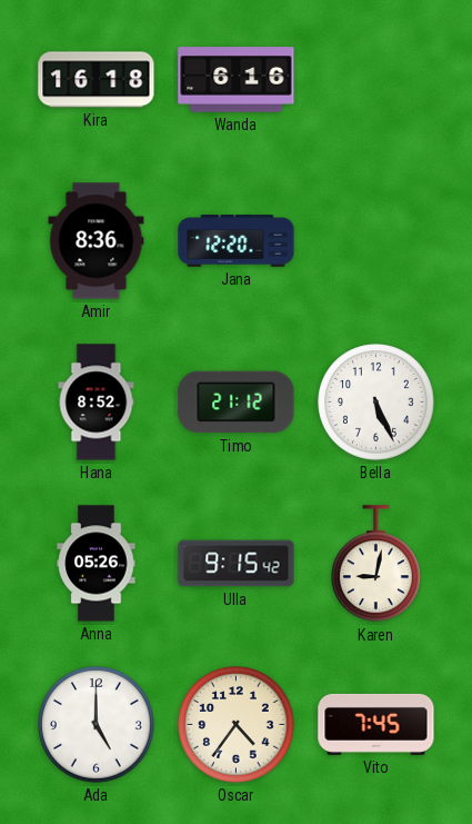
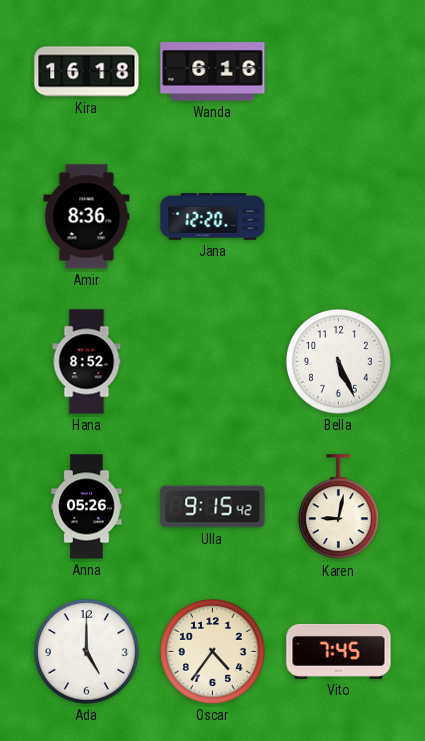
Timo: 21:12 -> none (237, 403)
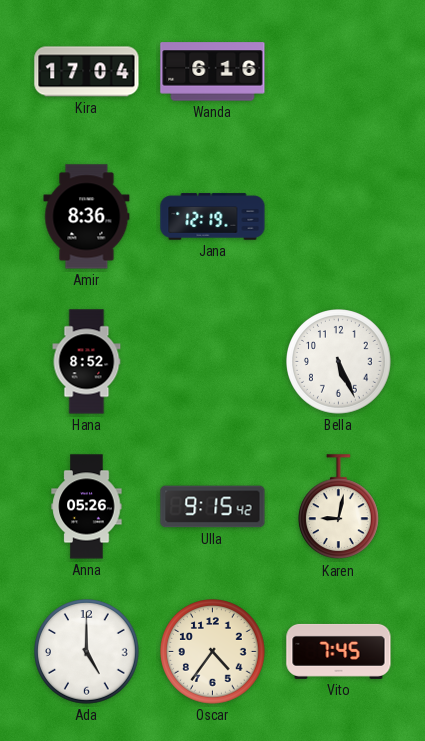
Kira: 16:18 -> 17:04 (87, 72)
Jana: 12:20 -> 12:19 (213, 217)
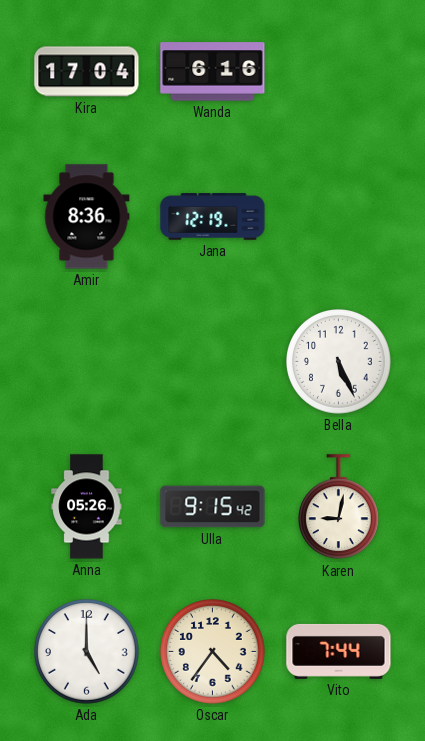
Hana: 8:52 -> none (87, 362)
Vito: 7:45 -> 7:44 (339, 651)
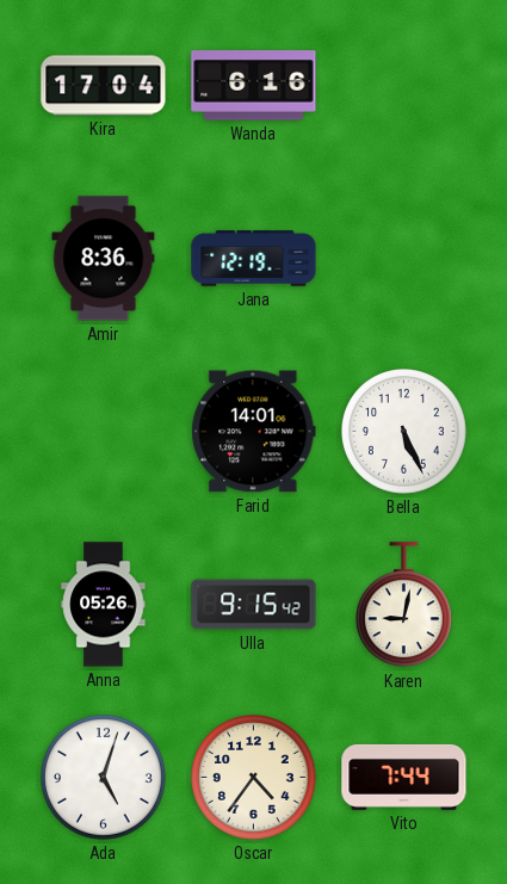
Farid: none -> 14:01 (254, 432)
Ada: 5:00 -> 5:03 (104, 778)
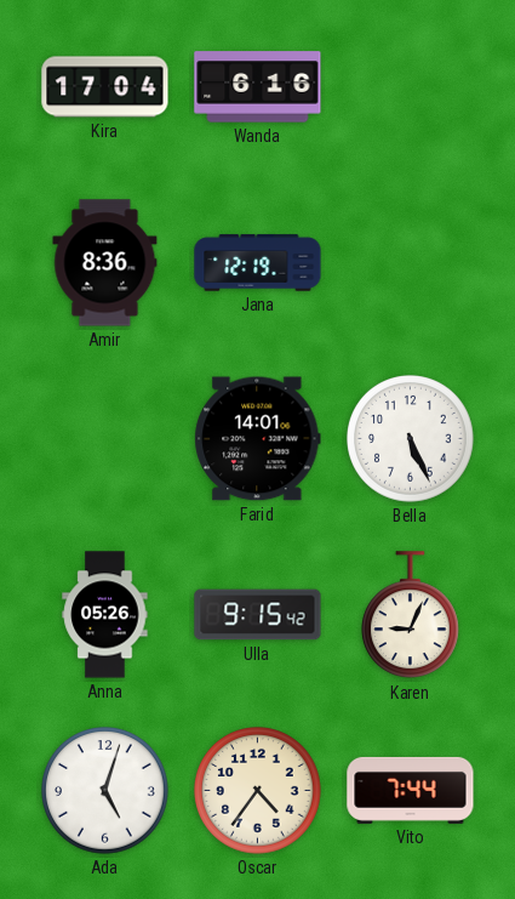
Karen: 9:02 -> 9:04 (411, 615)
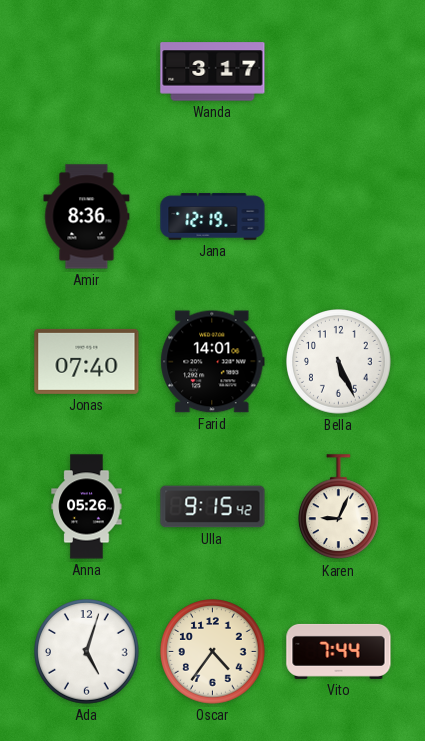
Kira: 17:04 -> none (105, 87)
Wanda: 6:16 -> 3:17 (213, 72)
Jonas: none -> 07:40 (87, 361)
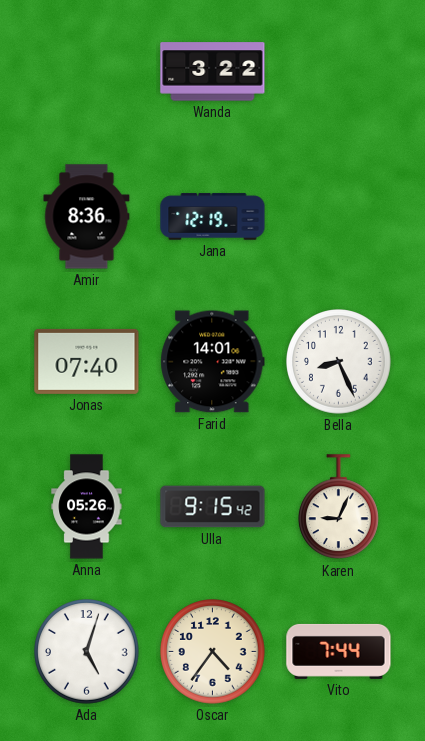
Wanda: 3:17 -> 3:22 (213, 72)
Bella: 5:26 -> 8:26 (339, 362)
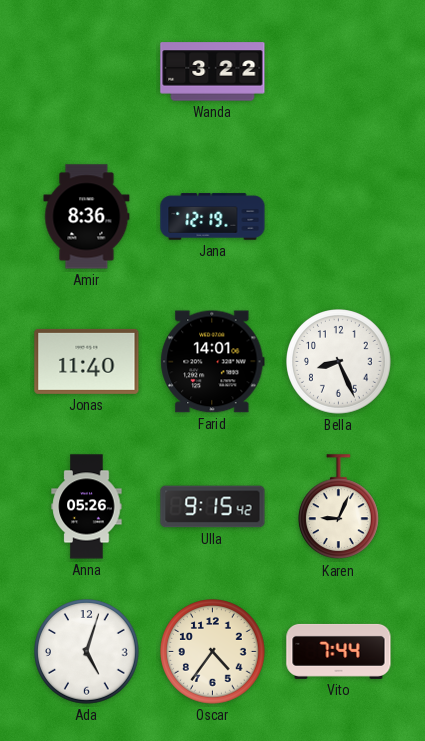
Jonas: 07:40 -> 11:40 (87, 361)
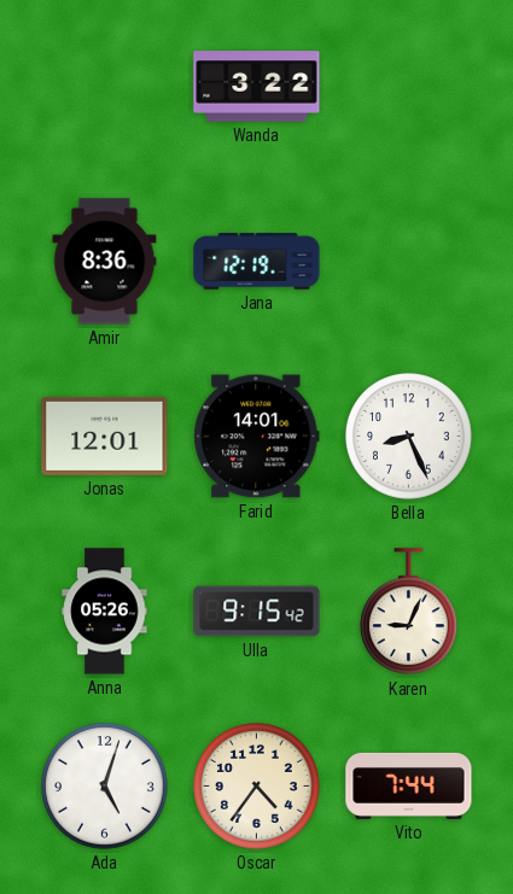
Jonas: 11:40 -> 12:01 (105, 436)
